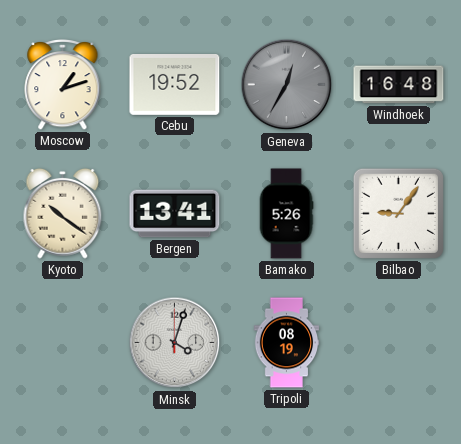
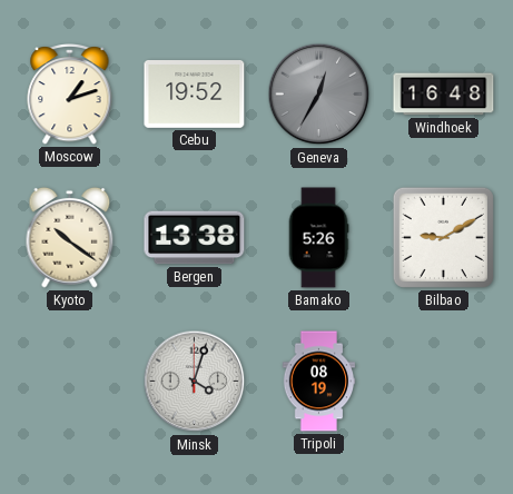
Bergen: 13:41 -> 13:38 (195, 238)
Bilbao: 9:06 -> 9:10 (443, 237)
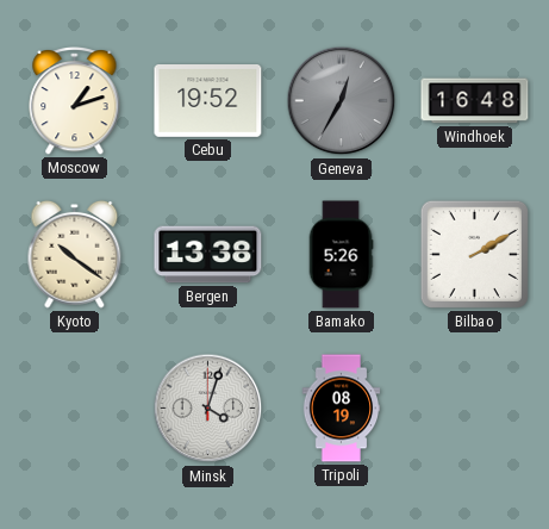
Bilbao: 9:10 -> 2:10 (474, 254)
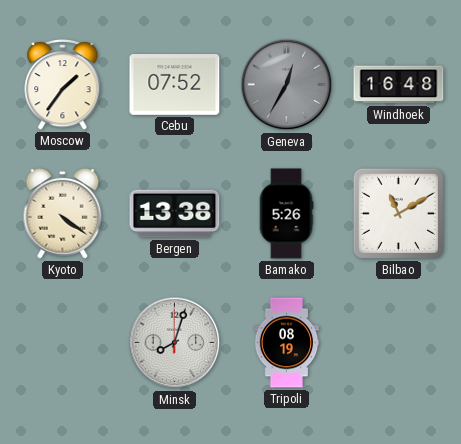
Moscow: 1:12 -> 1:36 (63, 84)
Cebu: 19:52 -> 07:52 (175, 85)
Kyoto: 10:21 -> 4:21 (63, 213)
Bilbao: 2:10 -> 11:10 (398, 213)
Minsk: 4:03 -> 8:03 (175, 343)
